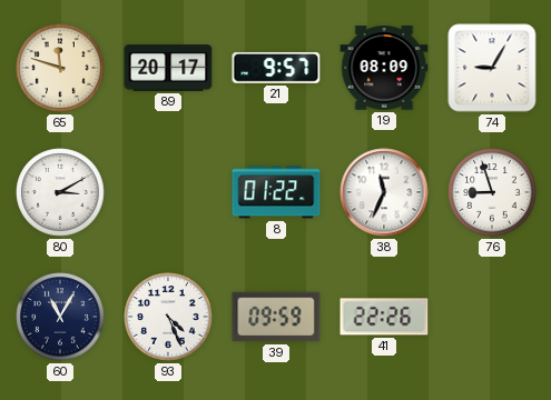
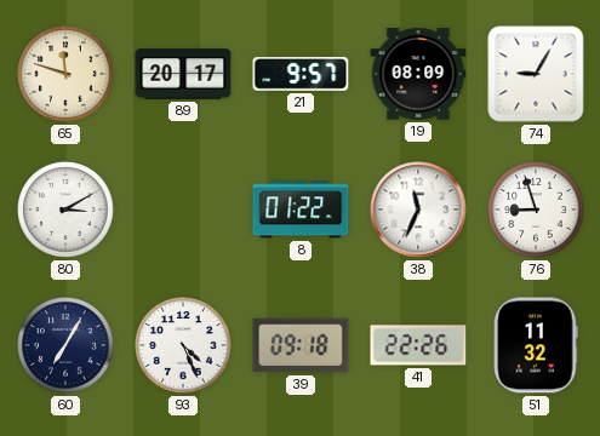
60: 11:05 -> 7:05 (65, 345)
39: 09:59 -> 09:18 (301, 345)
51: none -> 11:32 (536, 345)
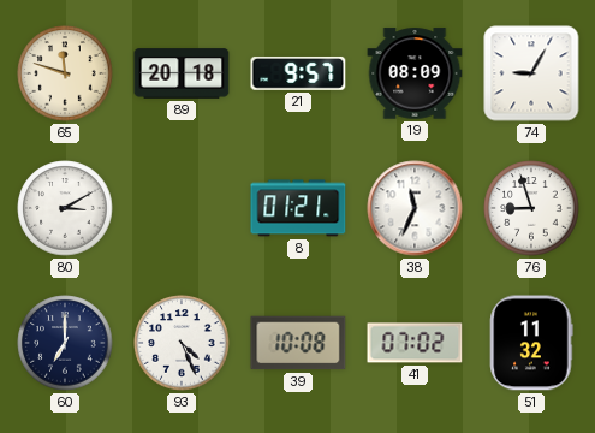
89: 20:17 -> 20:18 (182, 73)
8: 01:22 -> 01:21 (298, 208)
60: 7:05 -> 7:00 (65, 343)
39: 09:18 -> 10:08 (298, 343)
41: 22:26 -> 07:02 (415, 343)
